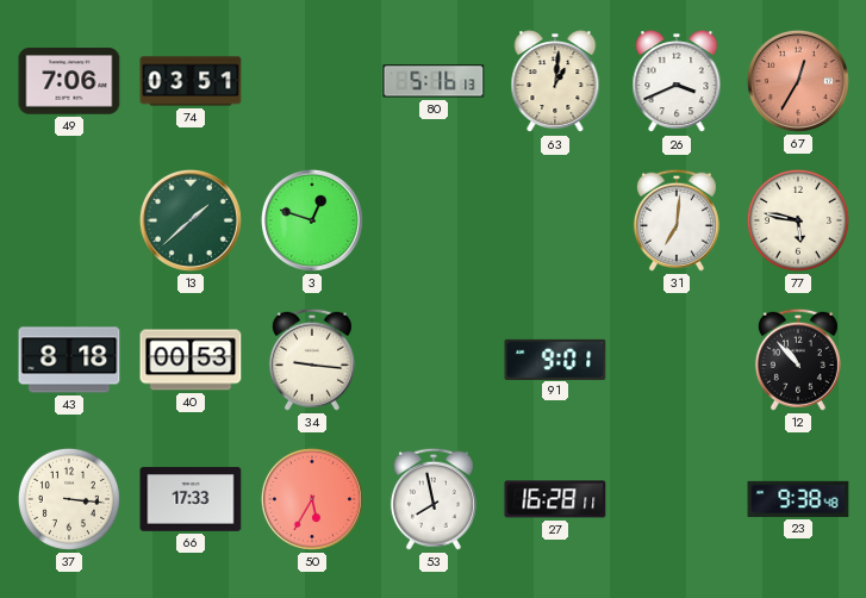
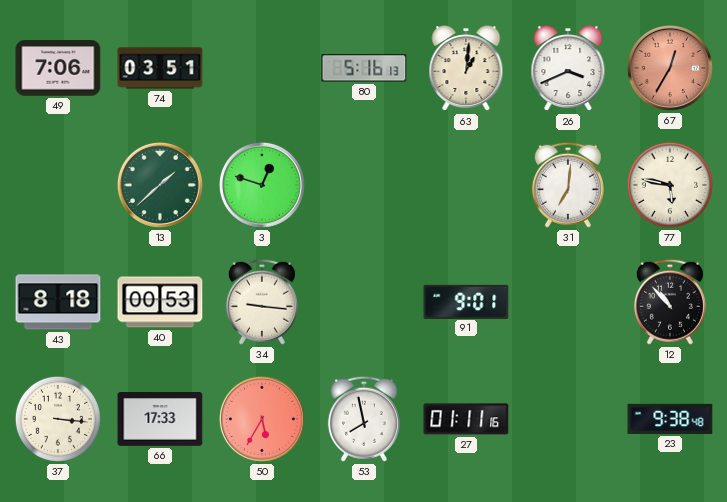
27: 16:28 -> 01:11 (466, 419)
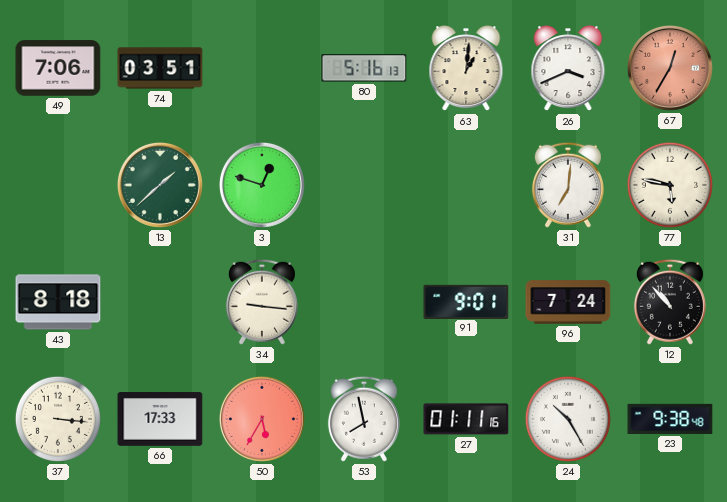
40: 00:53 -> none (160, 302)
96: none -> 7:24 (568, 302)
24: none -> 10:25 (568, 419)
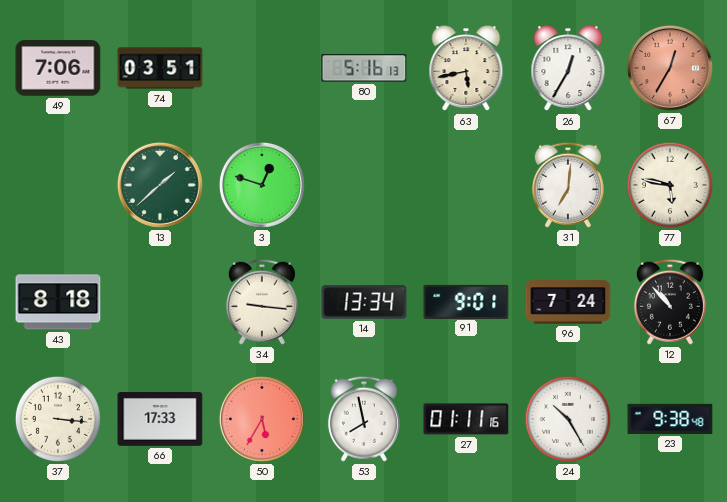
63: 1:01 -> 5:43 (466, 69)
26: 3:41 -> 12:35 (568, 69)
14: none -> 13:34 (364, 302)
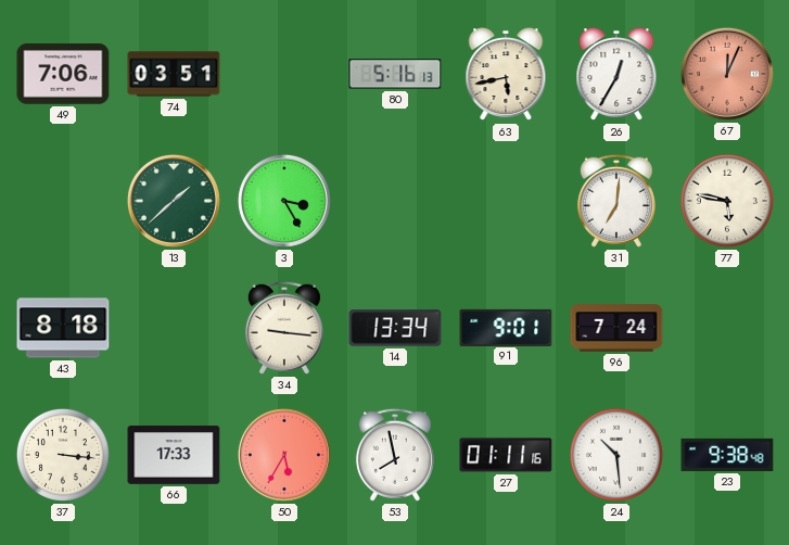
67: 12:35 -> 12:04 (727, 74)
3: 12:48 -> 3:25 (284, 201)
12: 10:53 -> none (670, 302)
24: 10:25 -> 10:29 (616, 455)
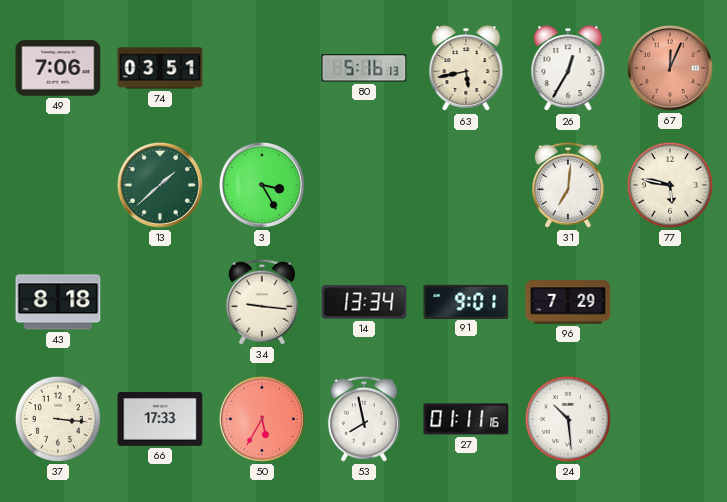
96: 7:24 -> 7:29 (568, 302)
23: 9:38 -> none (727, 455)
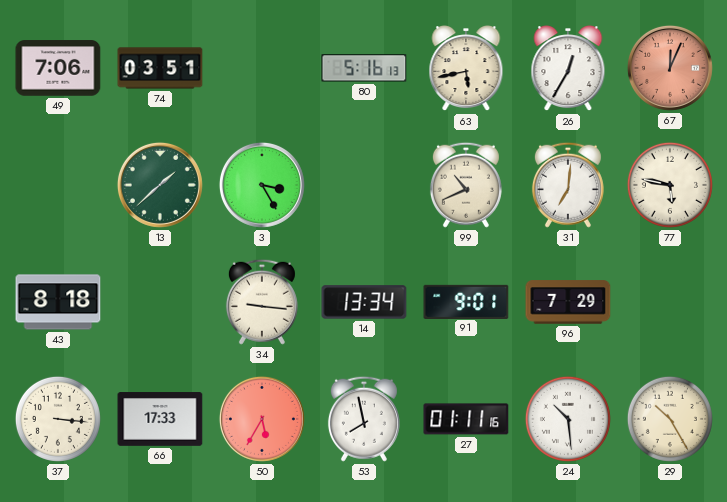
99: none -> 10:41 (466, 185)
29: none -> 10:25 (670, 419)
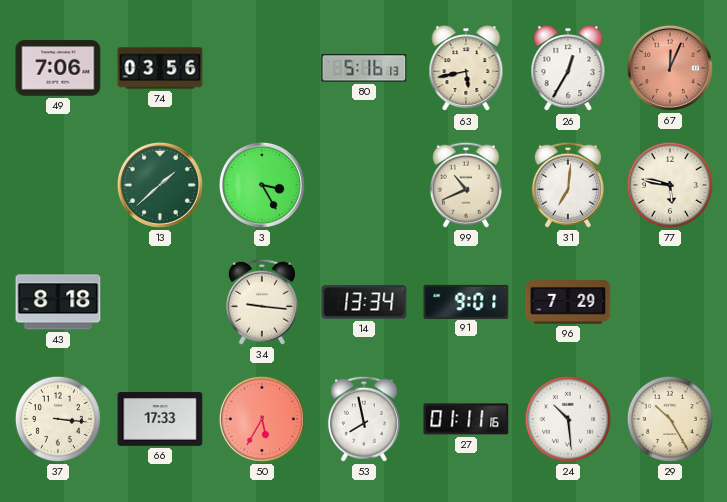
74: 03:51 -> 03:56 (160, 68)
